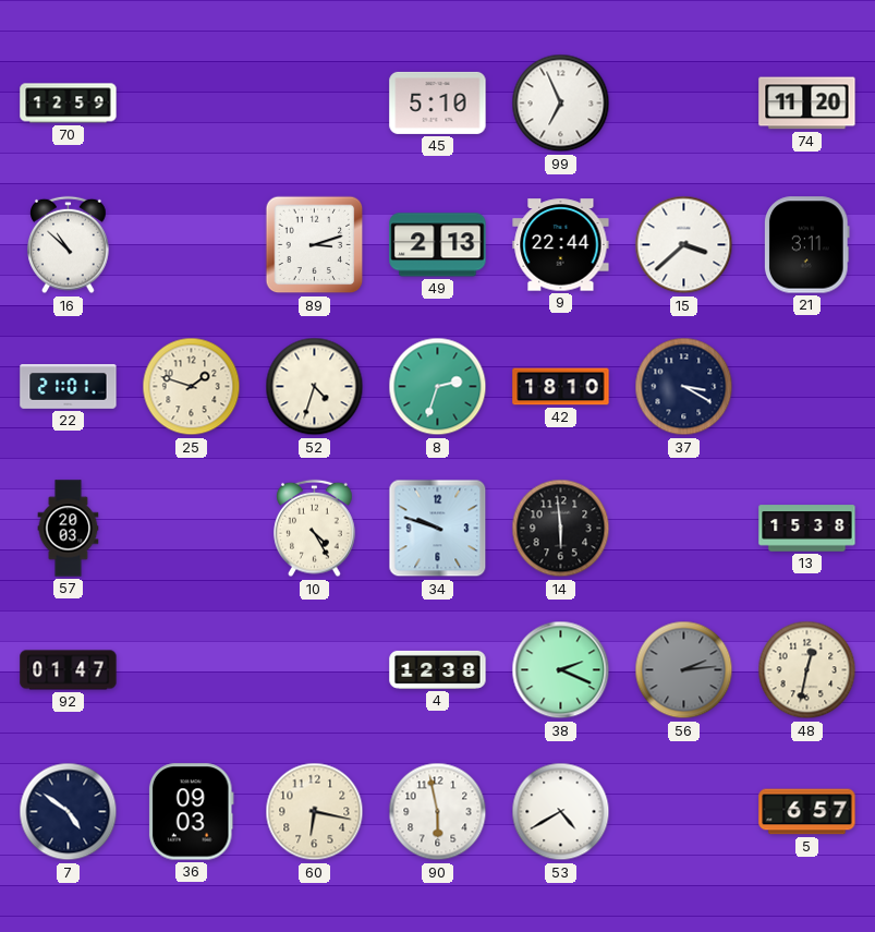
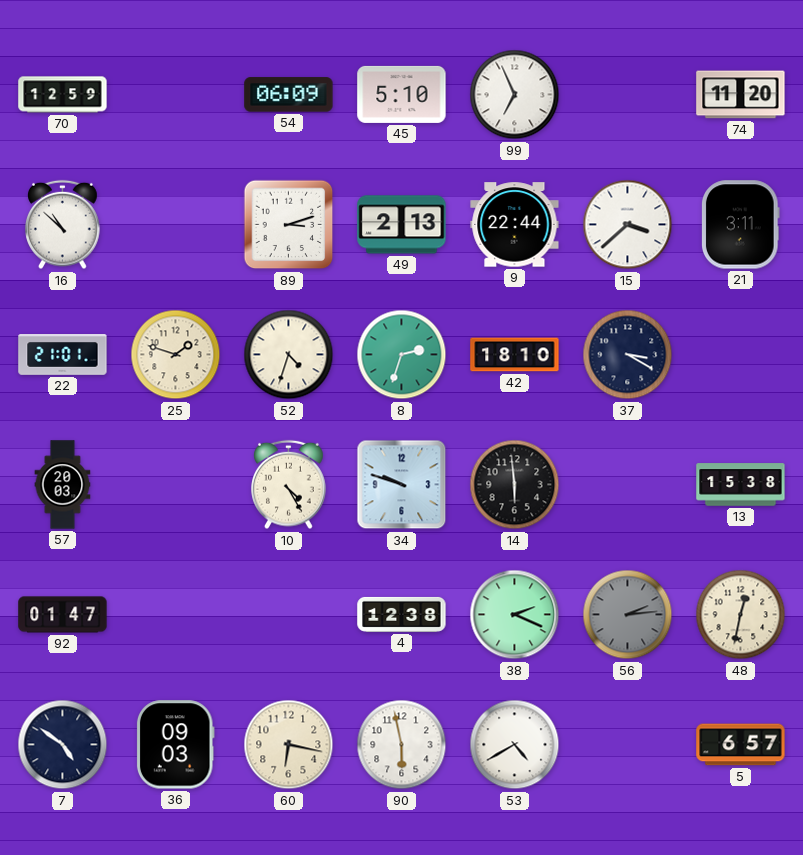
54: none -> 06:09 (289, 95)
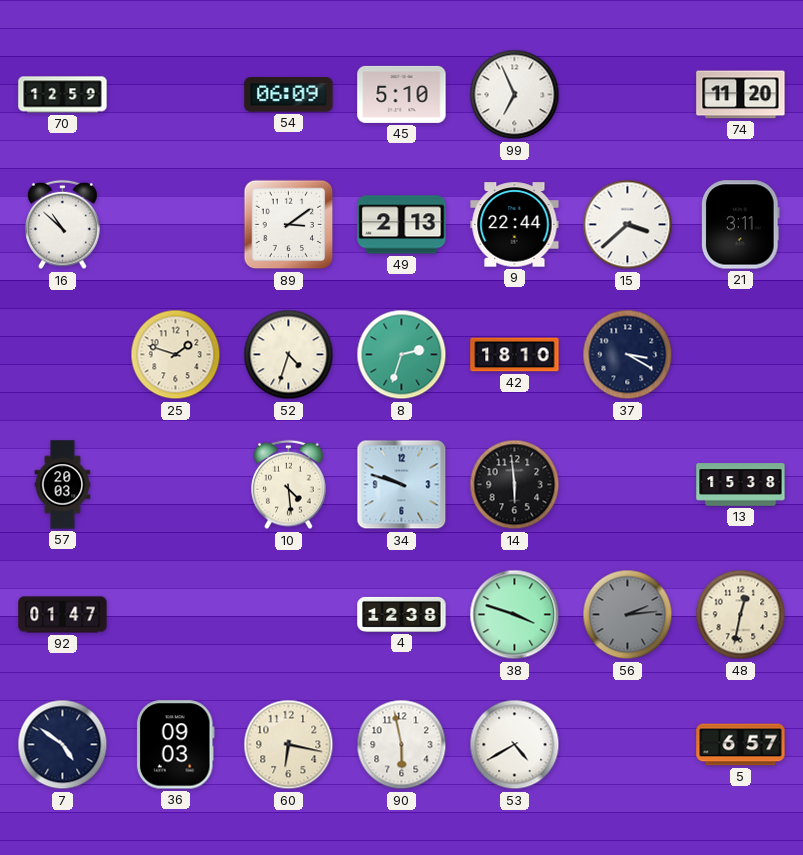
89: 3:12 -> 3:09 (289, 225)
22: 21:01 -> none (63, 355)
10: 4:25 -> 4:29 (289, 485)
38: 2:19 -> 3:48 (515, 615)
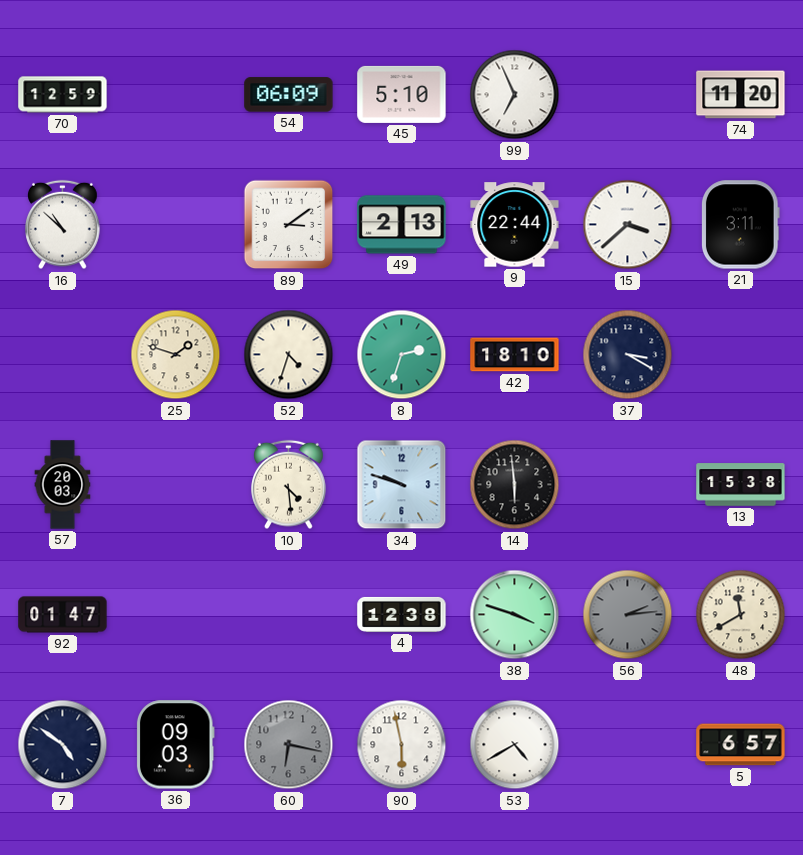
48: 12:32 -> 11:40 (741, 615)
60 dial: cream -> grey (289, 745)
